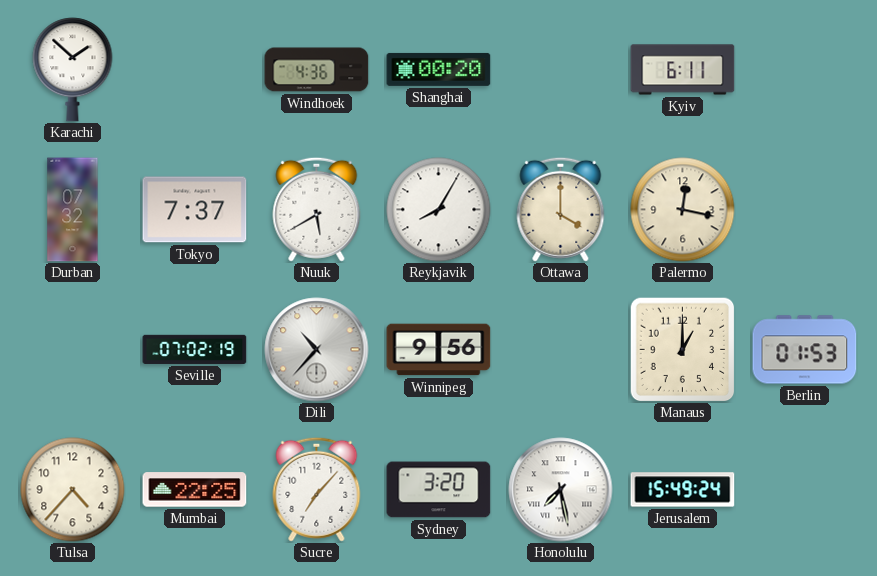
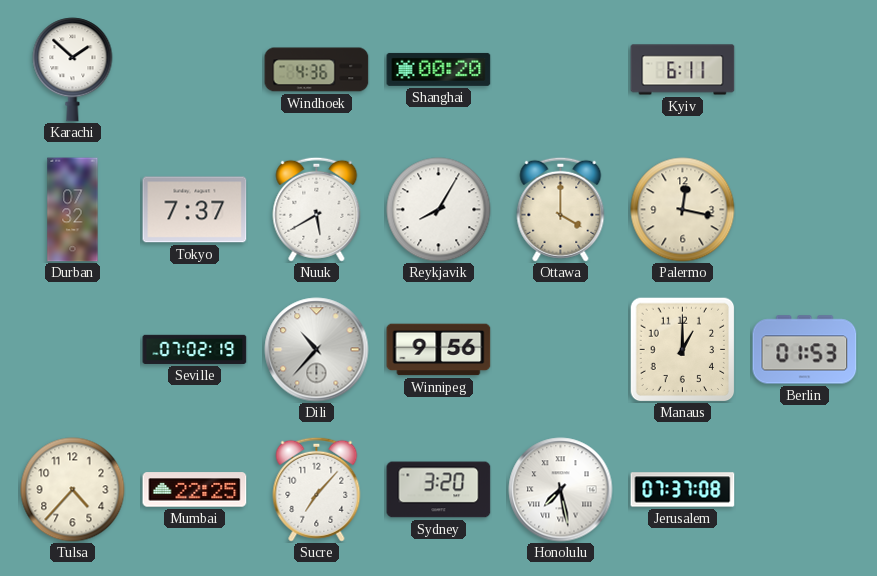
Jerusalem: 15:49 -> 07:37 (683, 490)
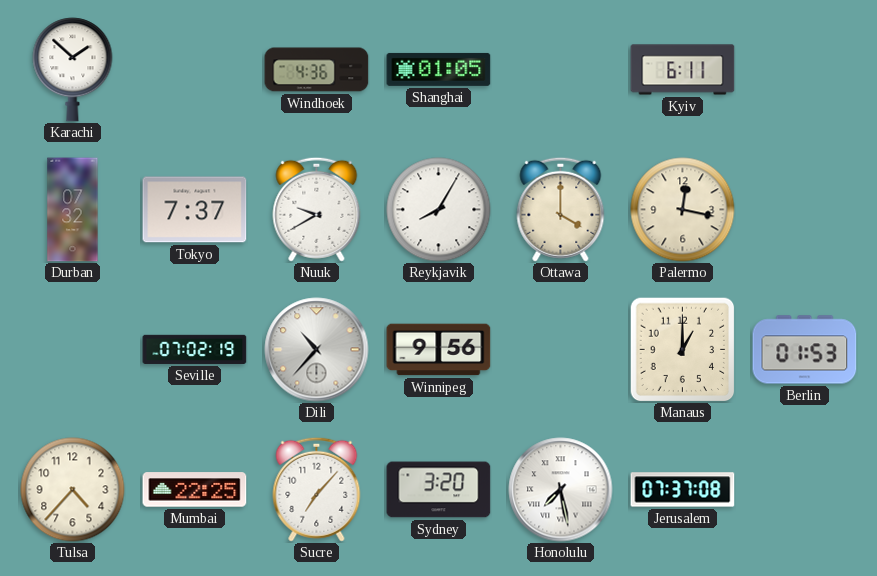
Shanghai: 00:20 -> 01:05 (439, 69)
Nuuk: 5:40 -> 9:40 (317, 209)
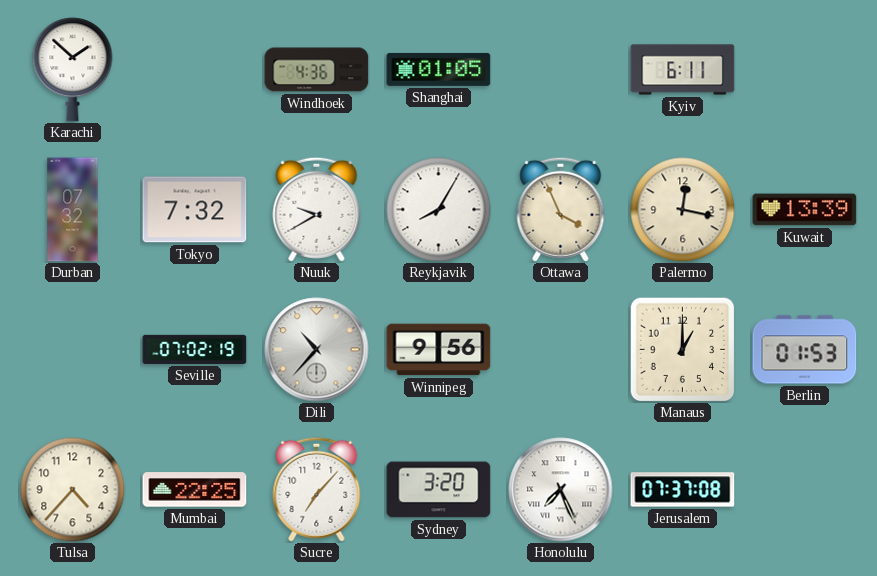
Tokyo: 7:37 -> 7:32 (195, 210)
Ottawa: 4:00 -> 3:56 (561, 209)
Kuwait: none -> 13:39 (805, 210)
Honolulu: 7:28 -> 7:26 (561, 490)
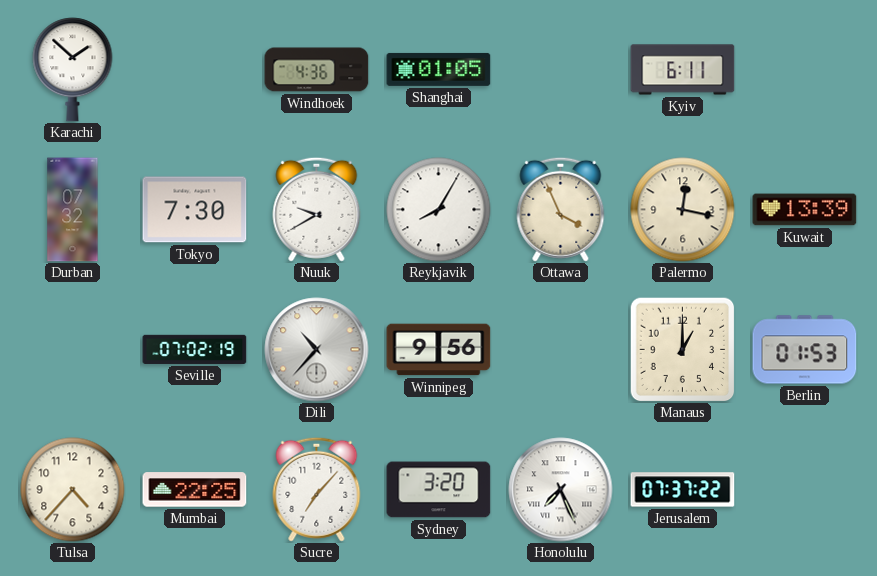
Tokyo: 7:32 -> 7:30 (195, 210)
Jerusalem: 07:37:08 -> 07:37:22 (683, 490)
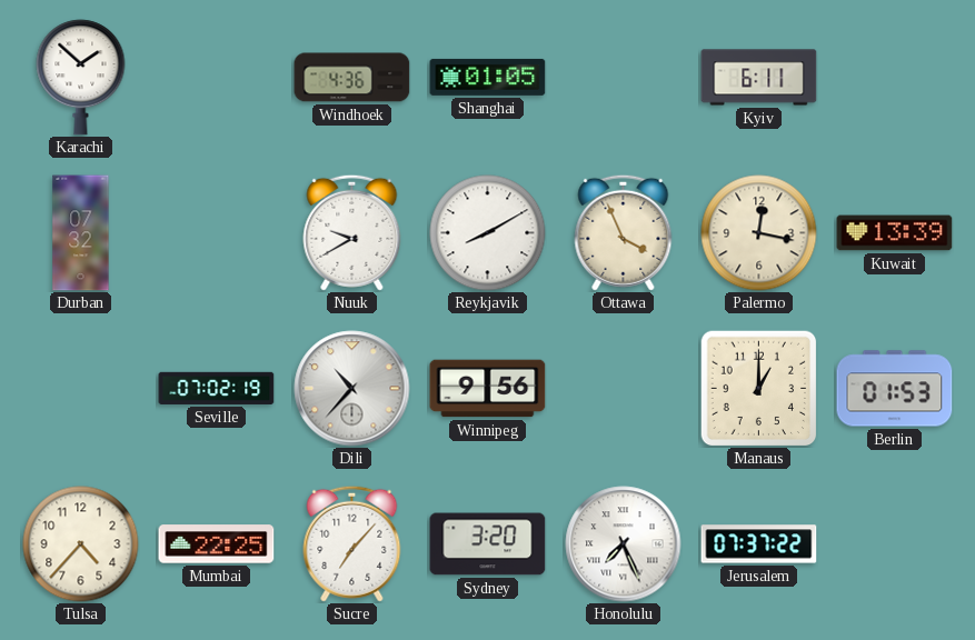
Tokyo: 7:30 -> none (195, 210)
Reykjavik: 8:05 -> 8:10 (488, 233)
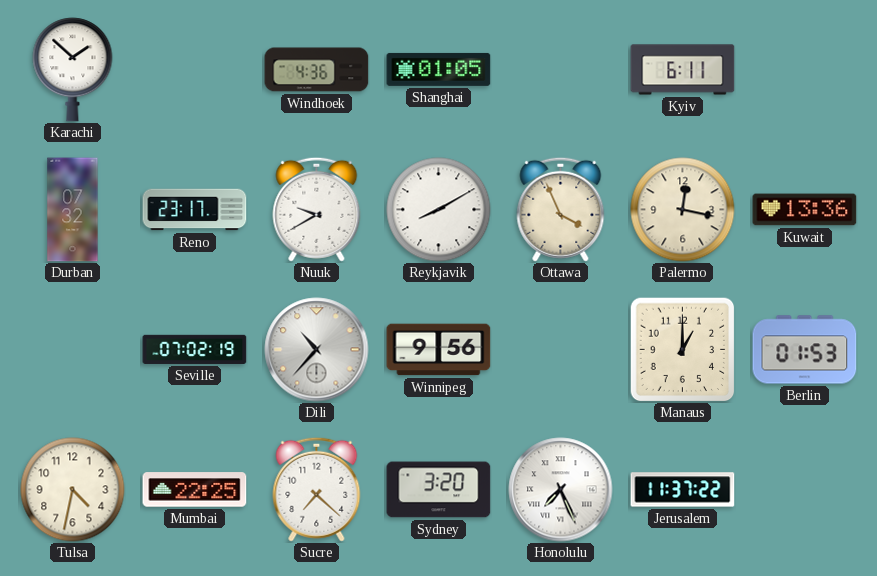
Reno: none -> 23:17 (195, 210)
Kuwait: 13:39 -> 13:36 (805, 210)
Tulsa: 4:37 -> 4:32 (73, 490)
Sucre: 7:07 -> 7:22 (317, 489)
Jerusalem: 07:37 -> 11:37 (683, 490)
